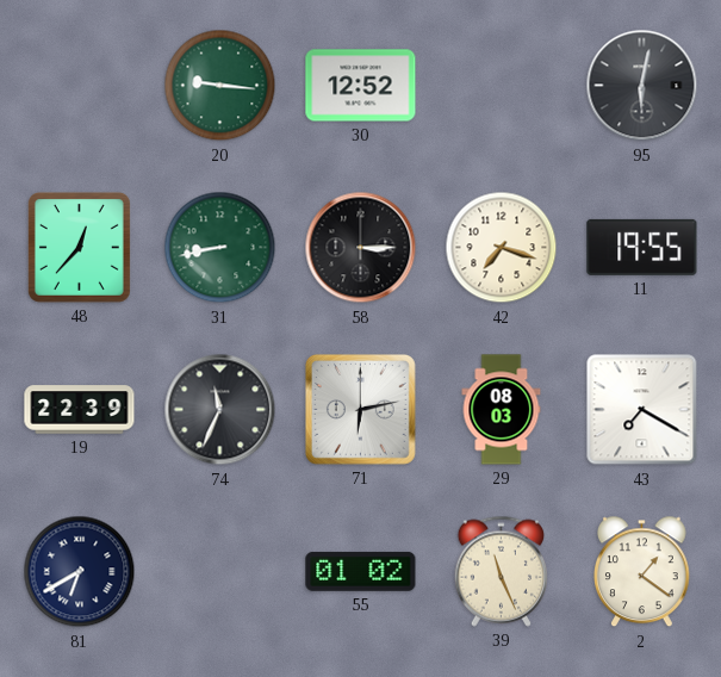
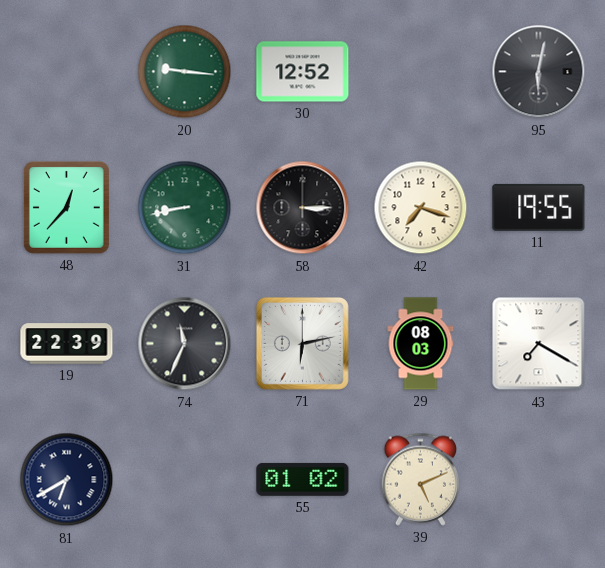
39: 11:26 -> 5:11 (420, 479)
2: 1:21 -> none (642, 572)
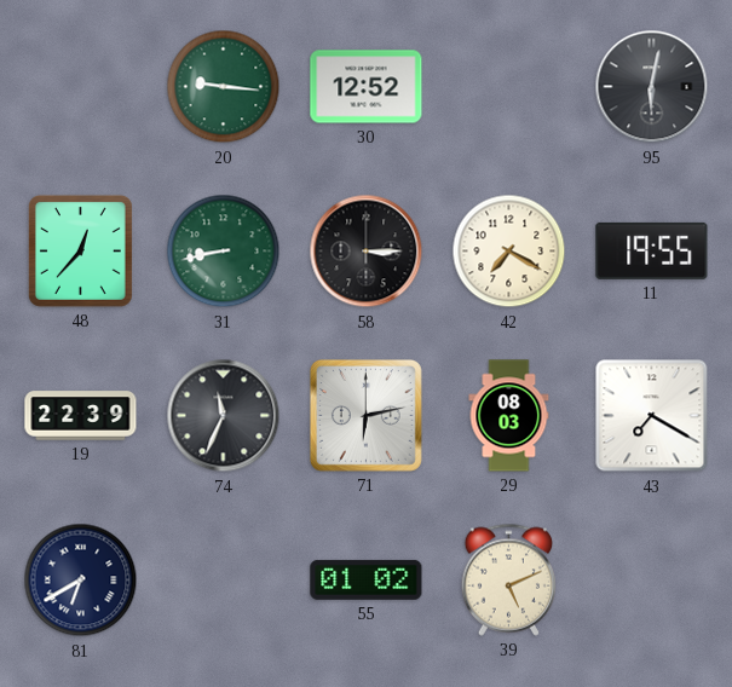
42: 7:18 -> 7:20 (509, 252)
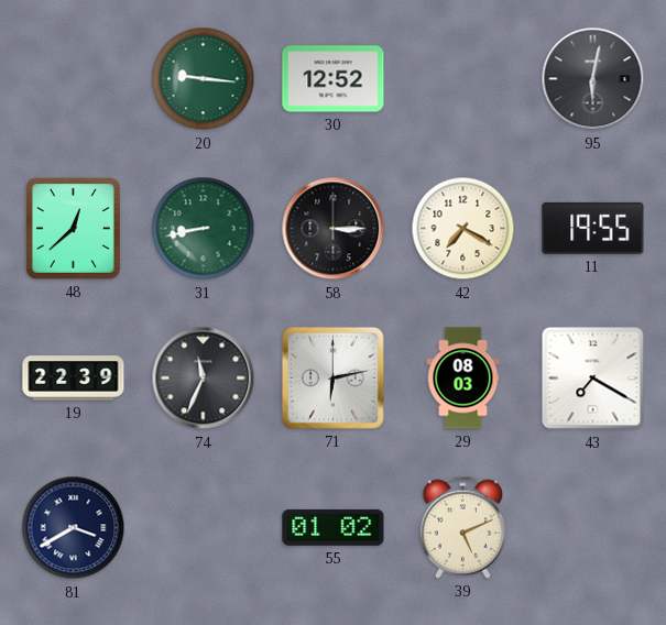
48: 12:37 -> 12:38 (73, 228)
81: 6:40 -> 3:40 (74, 528)
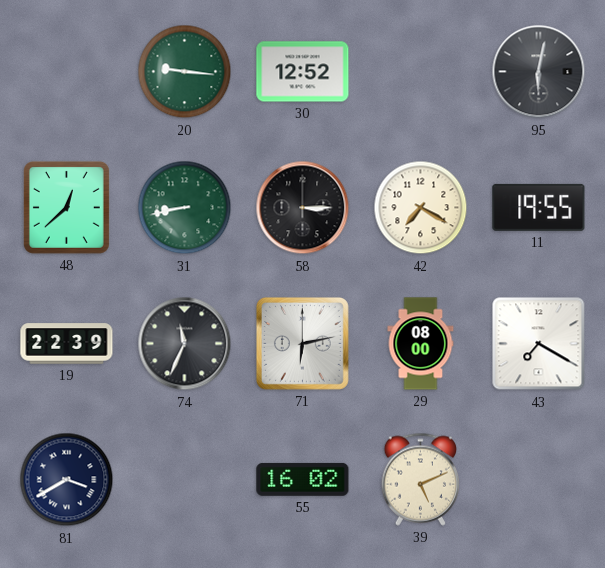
29: 08:03 -> 08:00 (421, 344)
55: 01:02 -> 16:02 (303, 479)
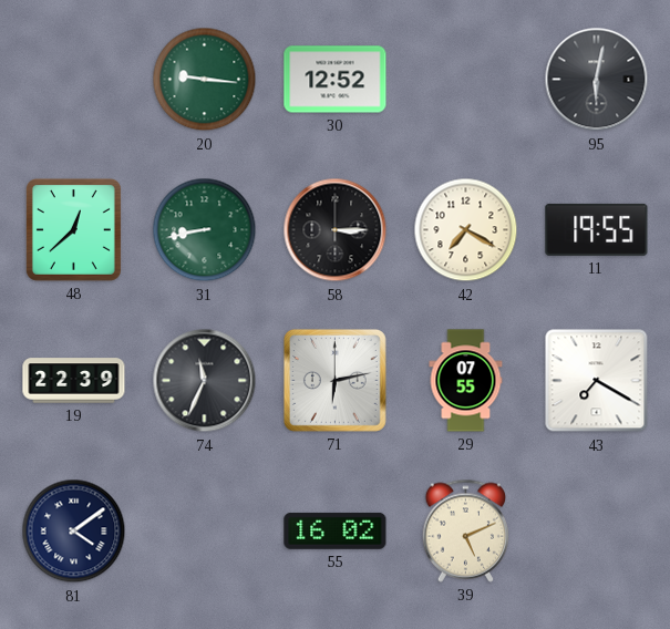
29: 08:00 -> 07:55 (466, 381)
81: 3:40 -> 4:09 (74, 532)
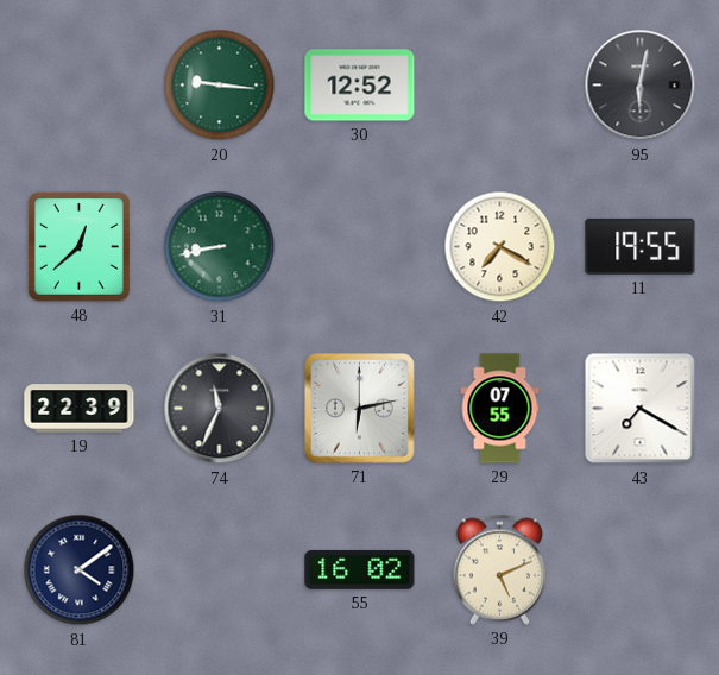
58: 3:15 -> none (336, 230)
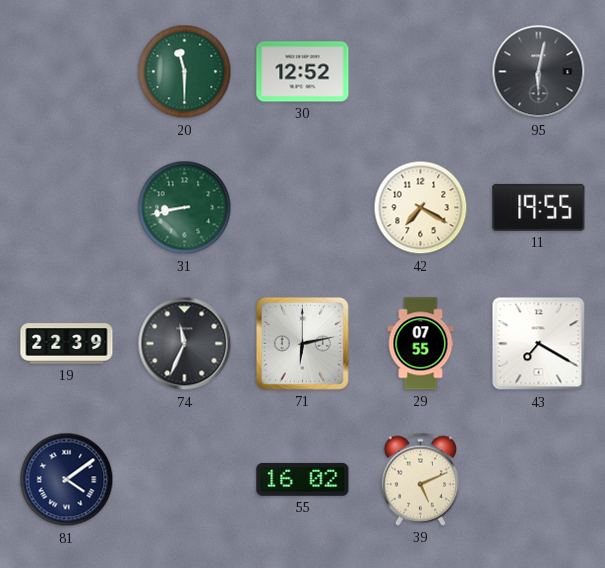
20: 9:16 -> 11:30 (185, 72)
48: 12:38 -> none (78, 246)
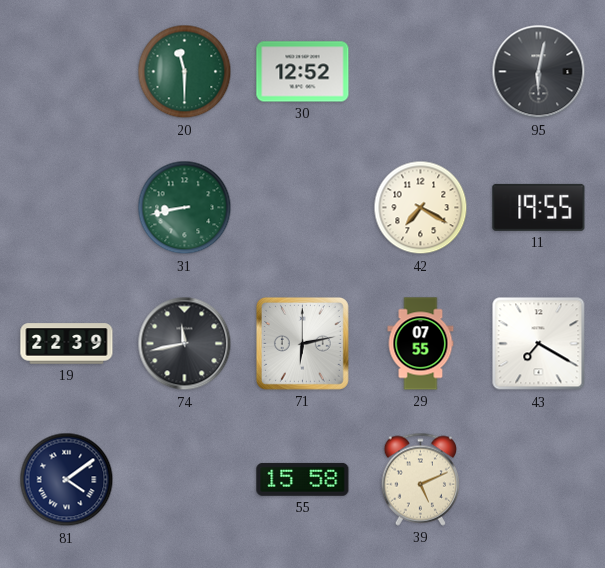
74: 11:34 -> 11:43 (185, 344)
55: 16:02 -> 15:58 (303, 479)
